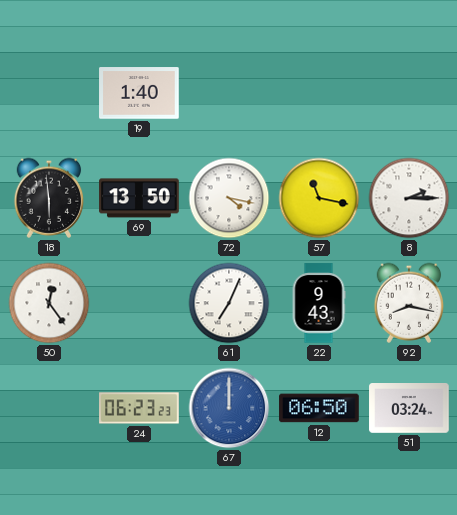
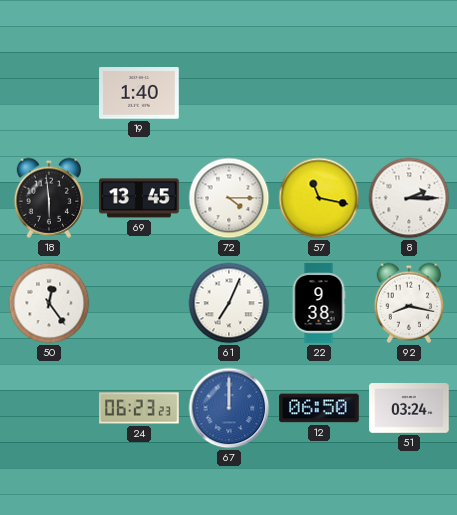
69: 13:50 -> 13:45 (139, 198)
72: 4:17 -> 4:15 (229, 198)
22: 9:43 -> 9:38 (319, 303)
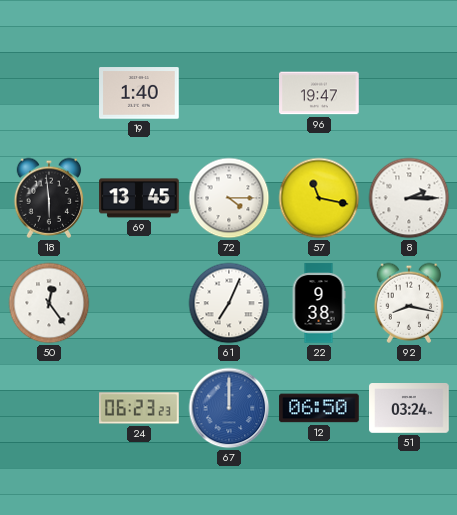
96: none -> 19:47 (319, 93)
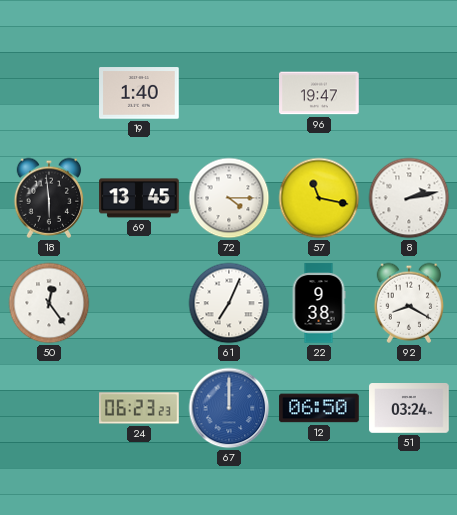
8: 2:15 -> 2:13 (409, 198)
92: 8:17 -> 8:20 (409, 303)
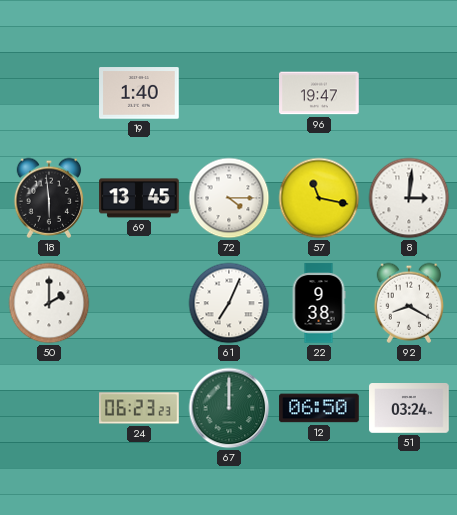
8: 2:13 -> 3:01 (409, 198)
50: 12:24 -> 2:00 (49, 303)
67 dial: blue -> green (229, 408)
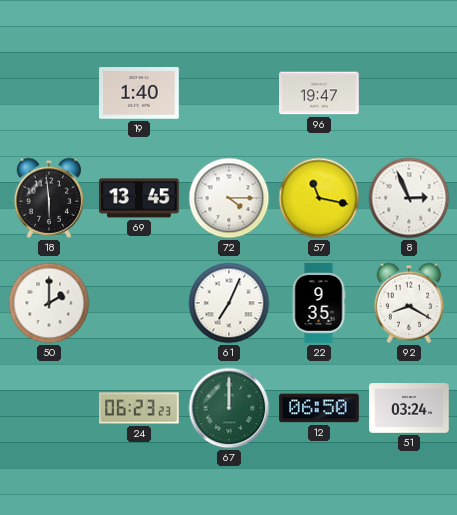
8: 3:01 -> 2:56 (409, 198)
22: 9:38 -> 9:35 (319, 303)
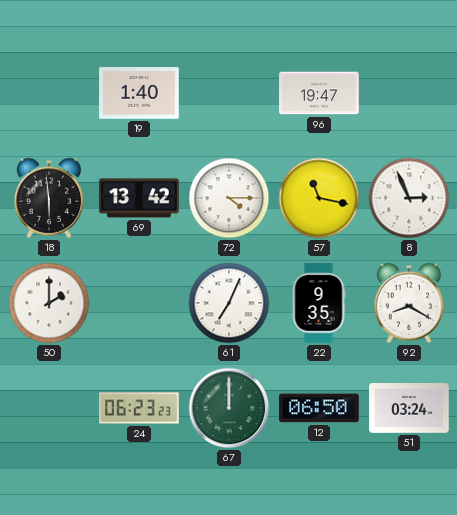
69: 13:45 -> 13:42 (139, 198)
